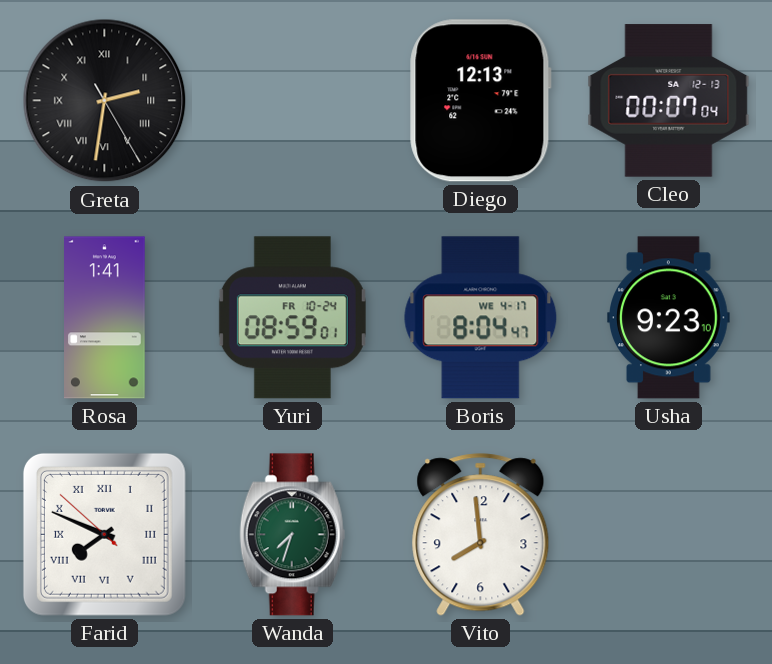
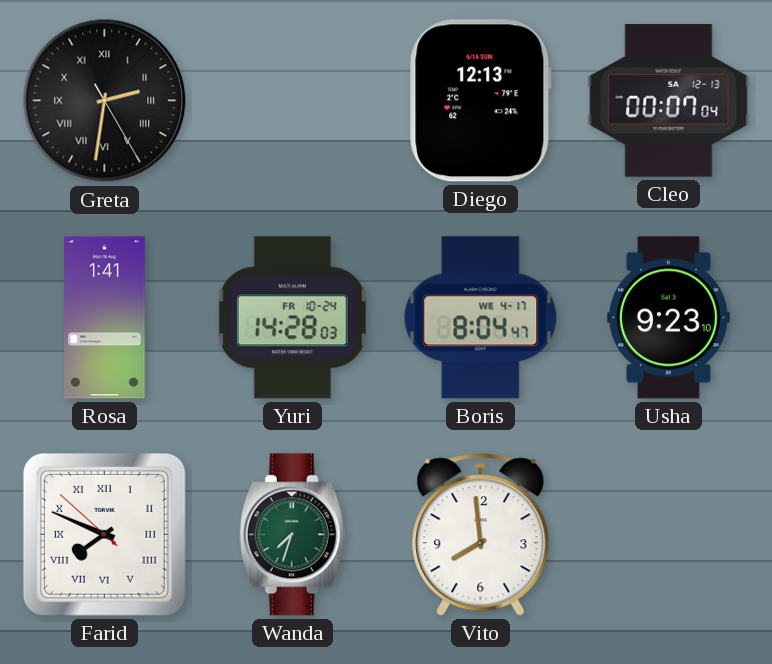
Yuri: 08:59 -> 14:28 (292, 318)
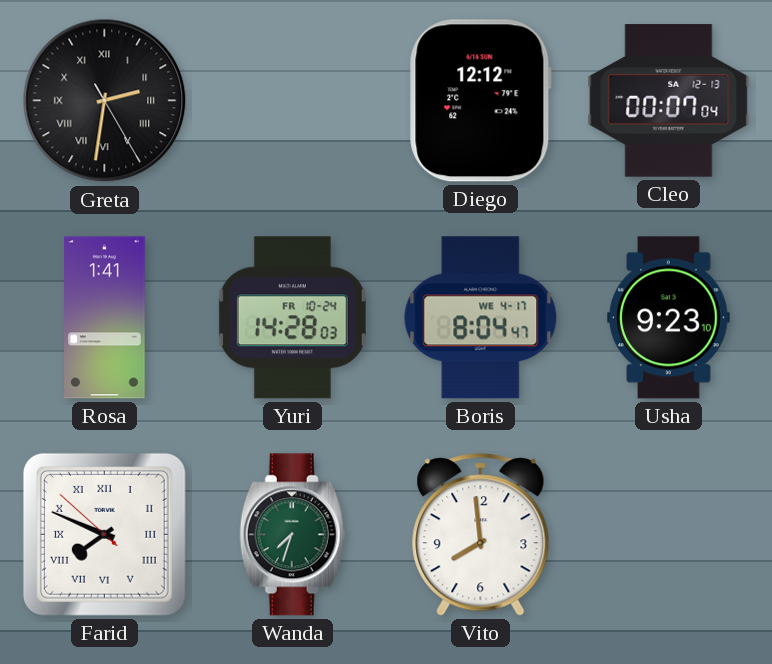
Diego: 12:13 -> 12:12 (481, 101)
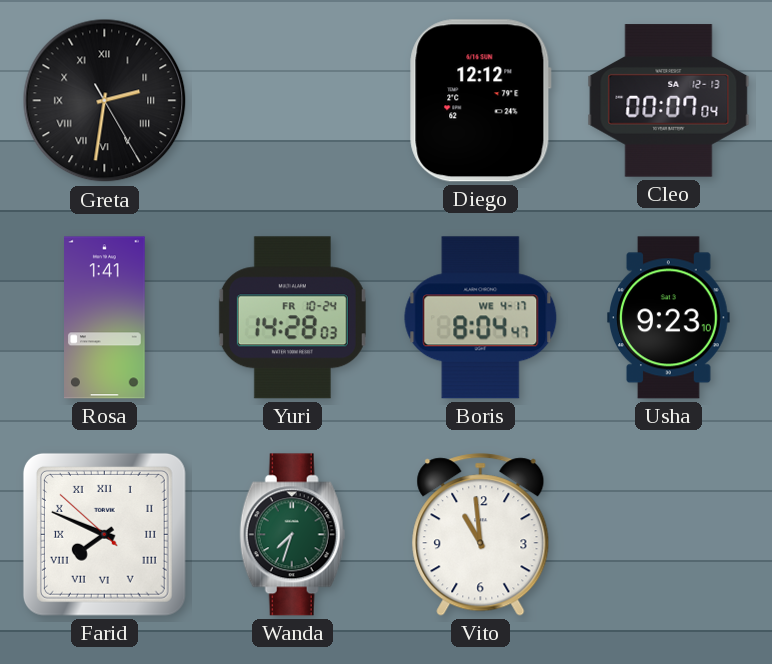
Vito: 7:59 -> 10:59 (481, 535)
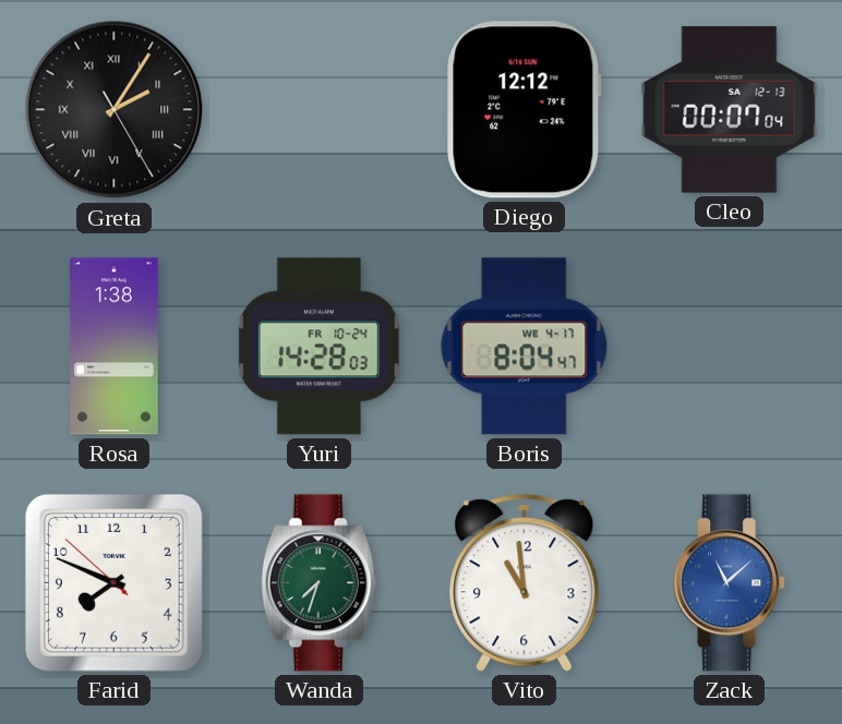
Greta: 2:31 -> 2:05 (115, 110)
Rosa: 1:41 -> 1:38 (115, 347)
Usha: 9:23 -> none (669, 318)
Farid numerals: Roman -> Arabic (113, 582)
Zack: none -> 11:08 (730, 583)
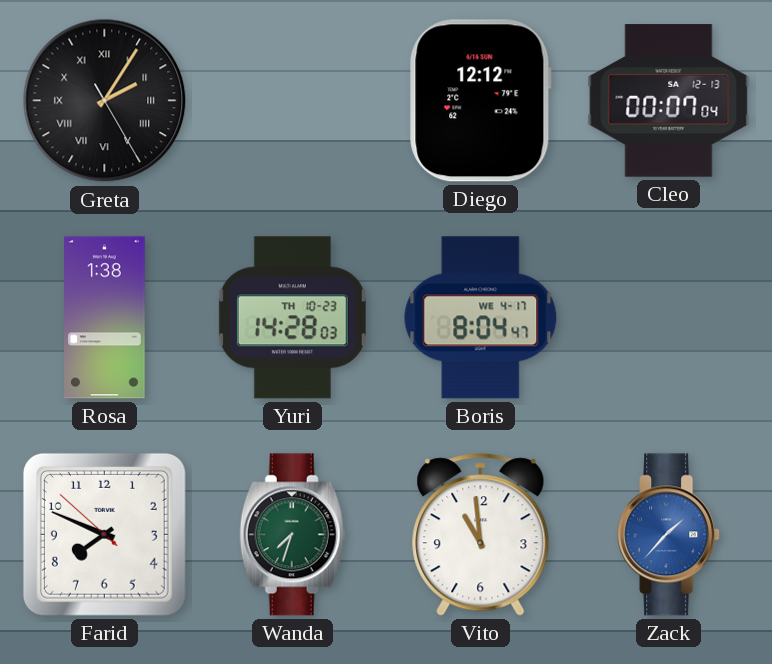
Yuri date: FR 10-24 -> TH 10-23 (292, 318)
Zack: 11:08 -> 1:37 (669, 535)
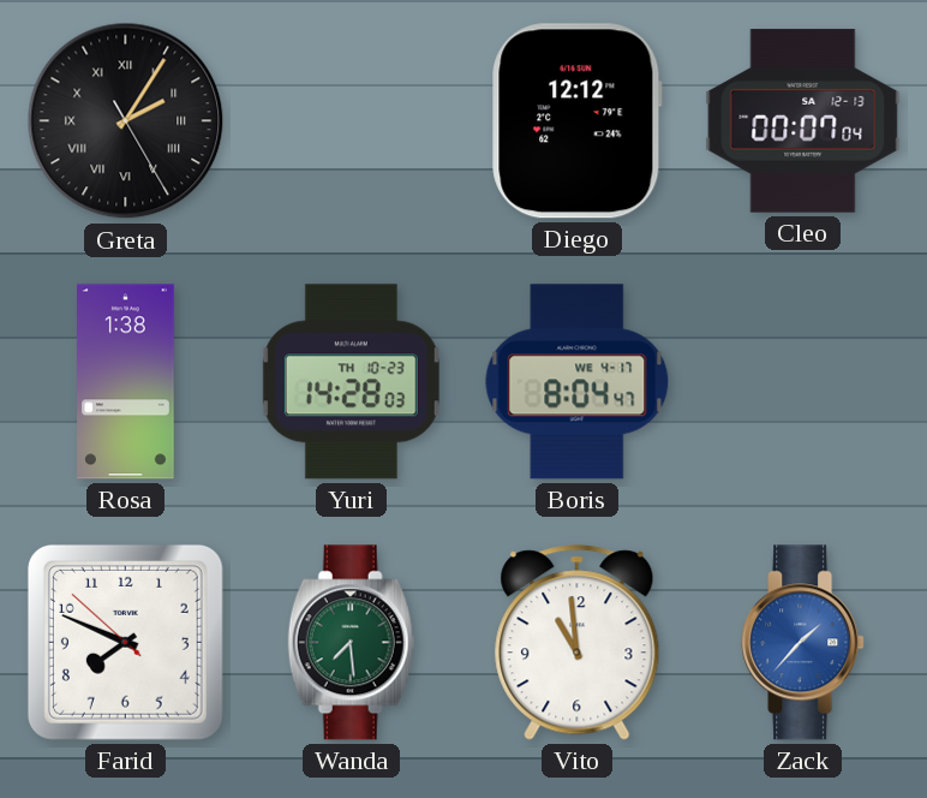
Wanda: 7:33 -> 7:29 (352, 643)
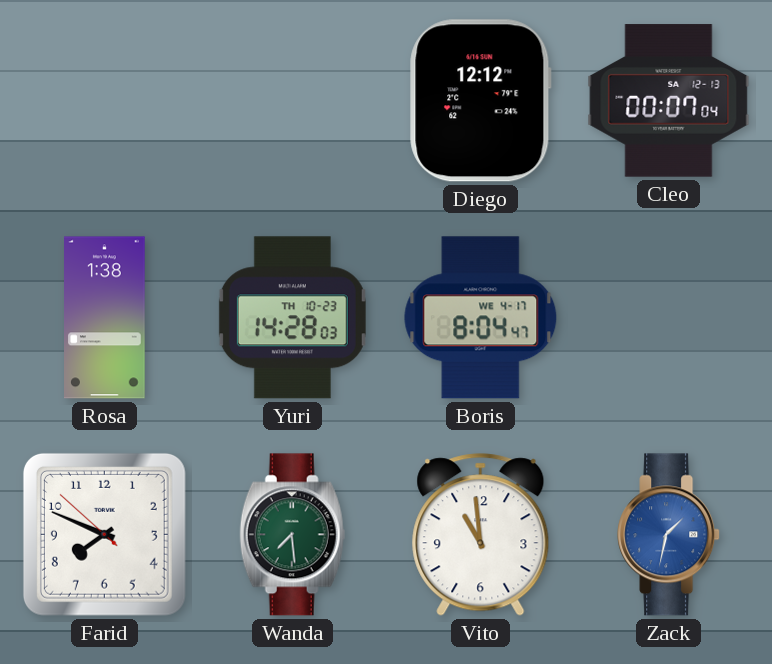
Greta: 2:05 -> none (126, 121)
Zack: 1:37 -> 1:32 (669, 535)
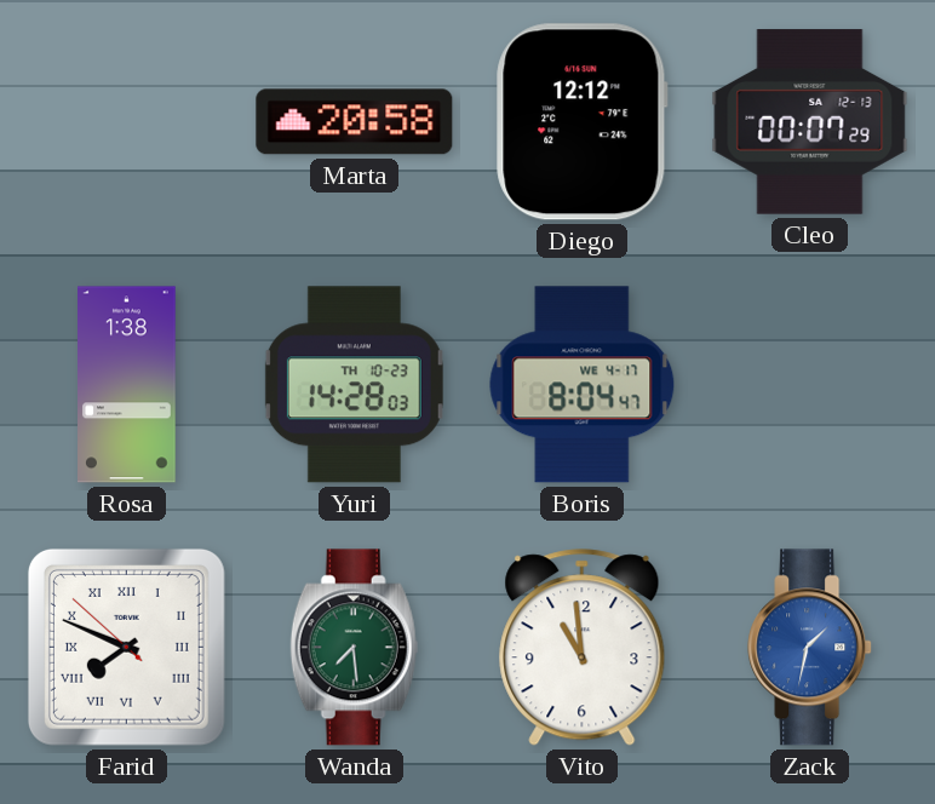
Marta: none -> 20:58 (355, 122)
Cleo: 00:07:04 -> 00:07:29 (810, 122)
Farid numerals: Arabic -> Roman (126, 647)
